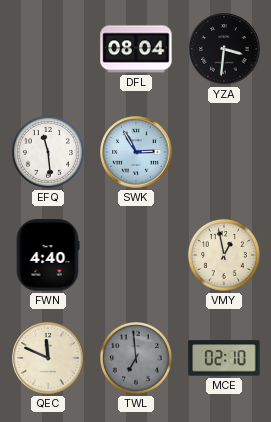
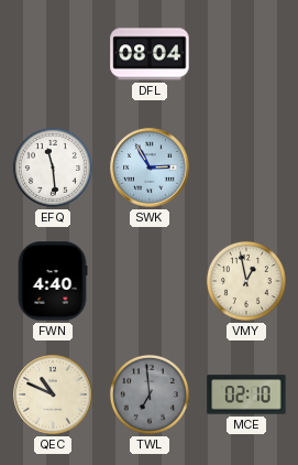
YZA: 3:31 -> none (224, 49)
QEC: 11:49 -> 10:49 (53, 394)
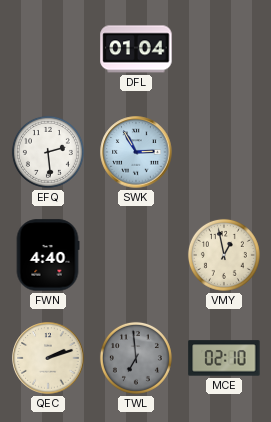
DFL: 08:04 -> 01:04 (136, 49)
EFQ: 11:29 -> 2:29 (48, 152)
QEC: 10:49 -> 2:12 (48, 358)
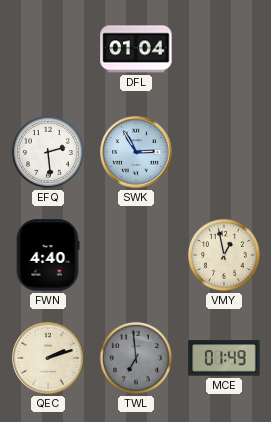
MCE: 02:10 -> 01:49 (224, 358)
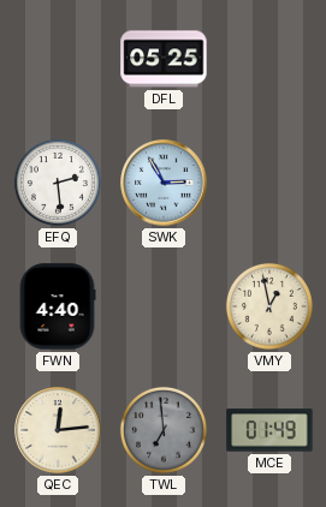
DFL: 01:04 -> 05:25 (164, 59)
QEC: 2:12 -> 12:14 (58, 430)
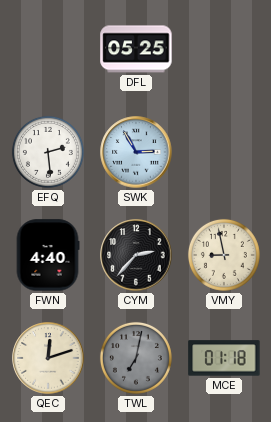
CYM: none -> 2:37 (136, 255)
VMY: 12:58 -> 8:58 (224, 255)
QEC: 12:14 -> 12:12 (48, 358)
TWL: 6:59 -> 7:02 (136, 358)
MCE: 01:49 -> 01:18 (224, 358)
